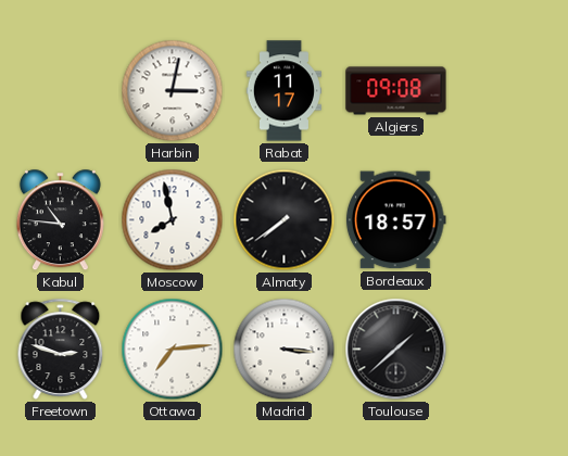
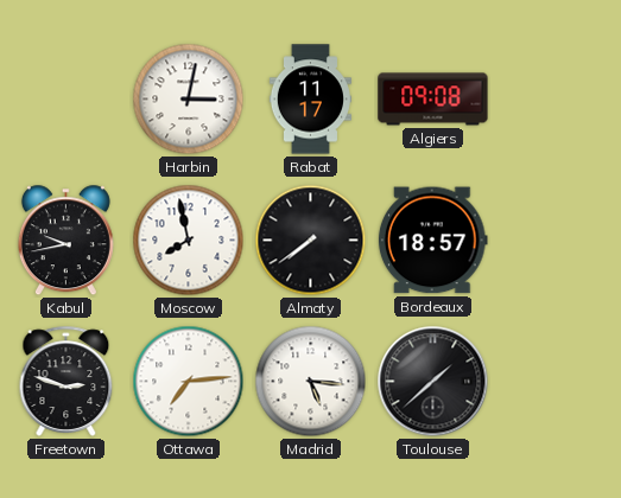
Kabul: 10:46 -> 9:43 (65, 241)
Madrid: 3:16 -> 5:16 (311, 382)
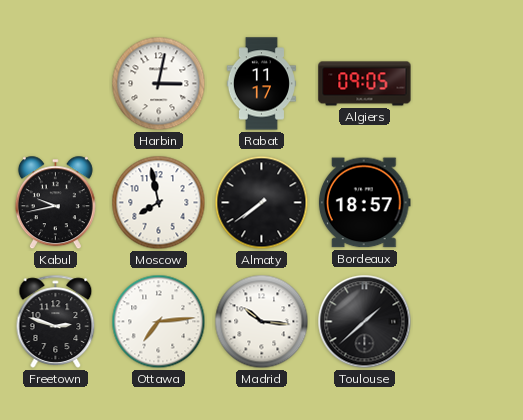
Algiers: 09:08 -> 09:05 (365, 84)
Madrid: 5:16 -> 10:16 (262, 322)
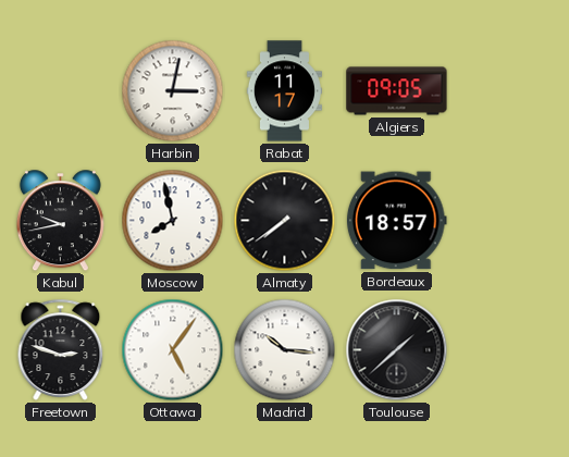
Ottawa: 7:14 -> 5:06 (173, 350)
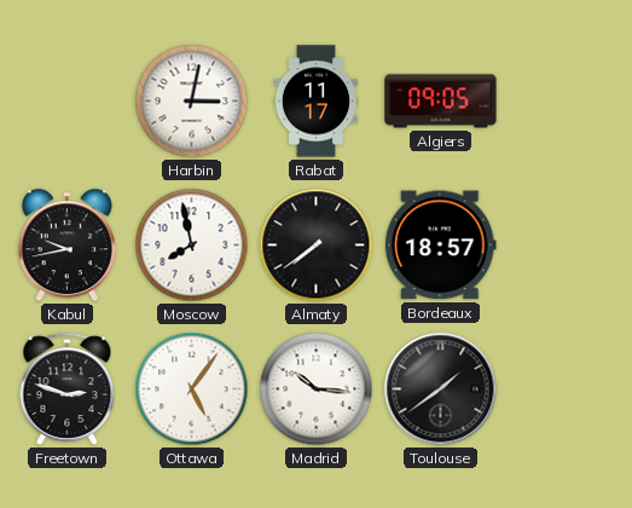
Toulouse: 1:38 -> 1:39 (441, 389)
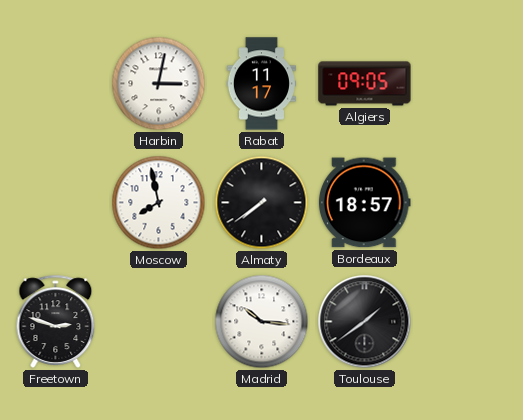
Kabul: 9:43 -> none (66, 246)
Ottawa: 5:06 -> none (192, 389)
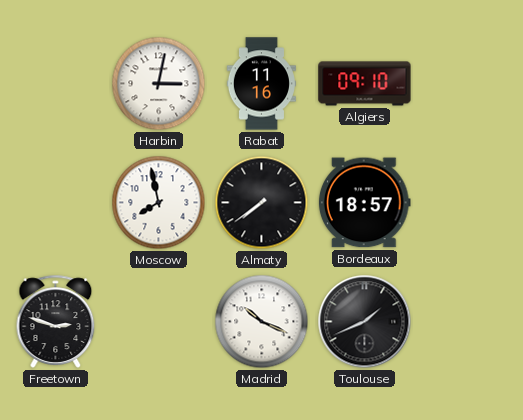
Rabat: 11:17 -> 11:16 (261, 84)
Algiers: 09:05 -> 09:10 (365, 84)
Madrid: 10:16 -> 10:19 (262, 322)
Toulouse: 1:39 -> 1:41 (365, 322)
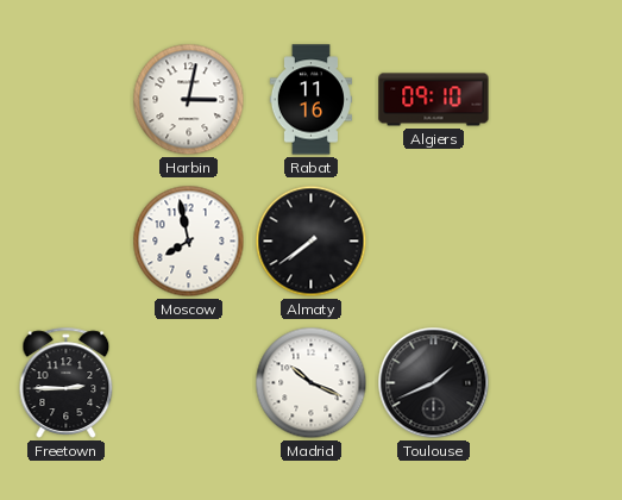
Bordeaux: 18:57 -> none (364, 203)
Freetown: 2:48 -> 2:45 (67, 382)
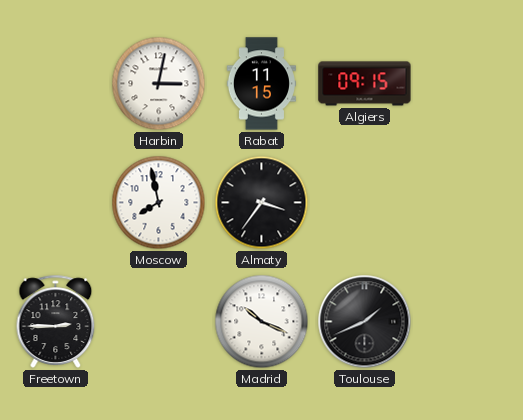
Rabat: 11:16 -> 11:15 (261, 84)
Algiers: 09:10 -> 09:15 (365, 84)
Almaty: 7:39 -> 3:36 (262, 203)
